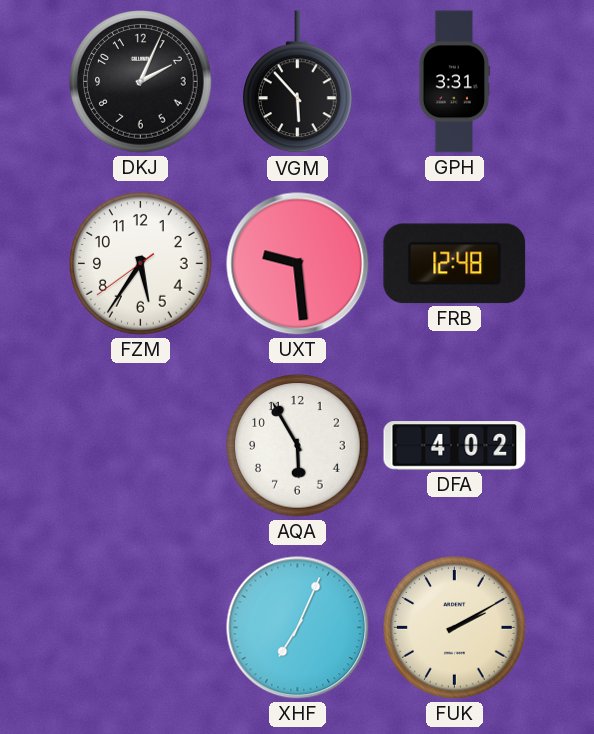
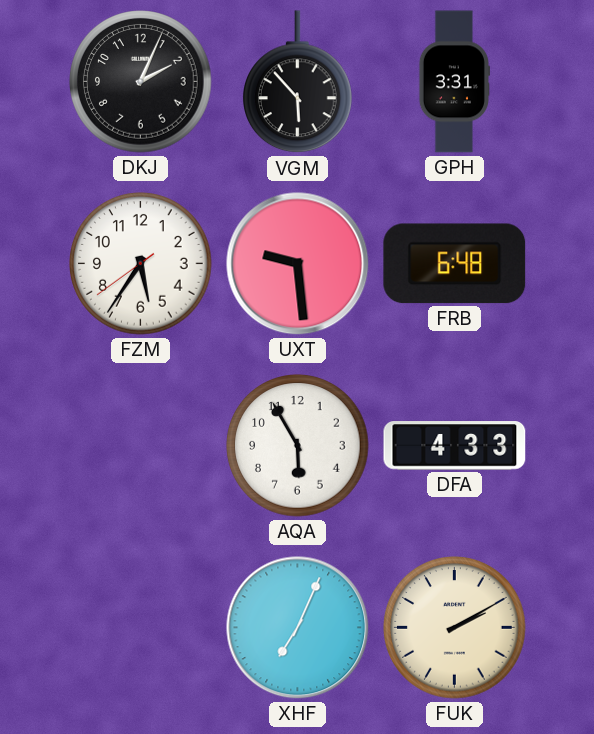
FRB: 12:48 -> 6:48 (455, 264)
DFA: 4:02 -> 4:33 (455, 446)
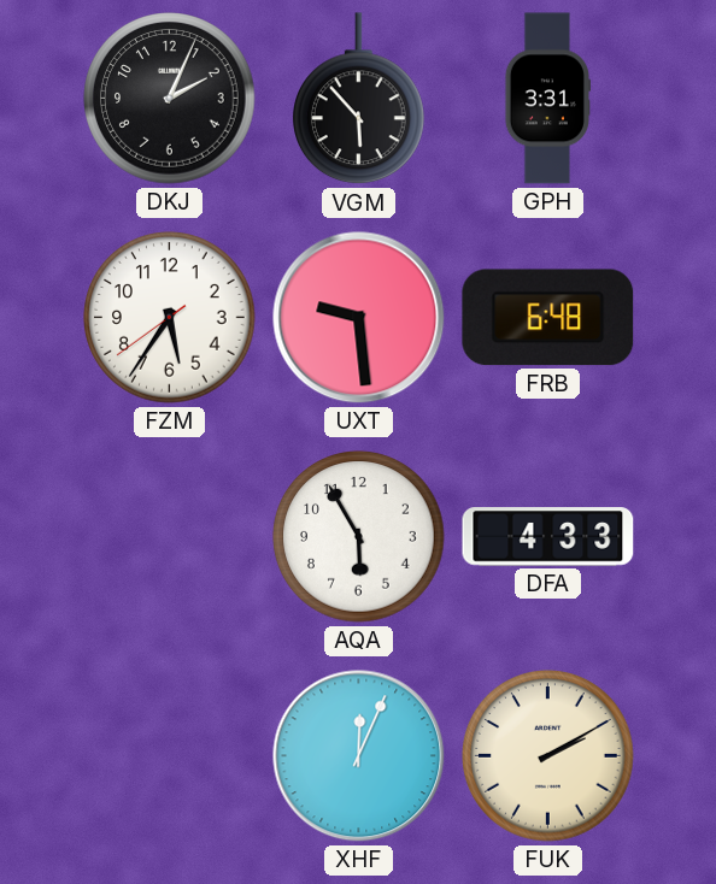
XHF: 7:04 -> 12:04 (359, 756)
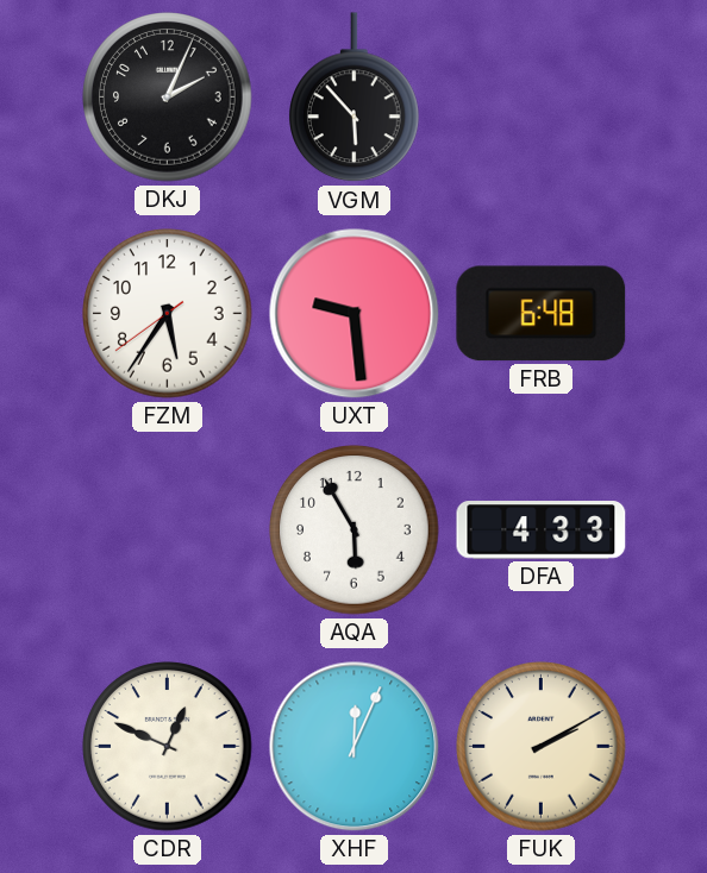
GPH: 3:31 -> none (546, 99)
CDR: none -> 12:49 (168, 747)
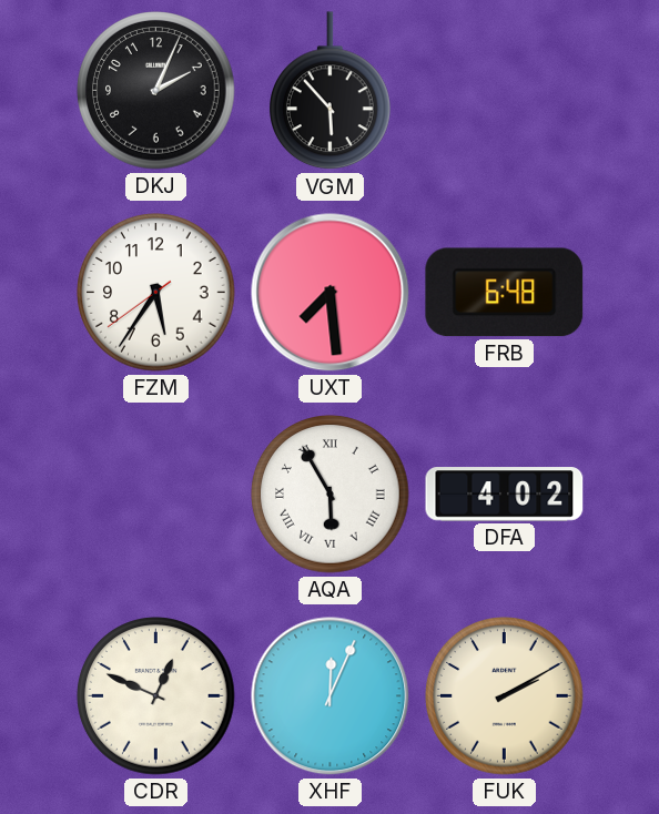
UXT: 9:29 -> 7:29 (331, 293)
AQA numerals: Arabic -> Roman (331, 495)
DFA: 4:33 -> 4:02 (505, 495)
